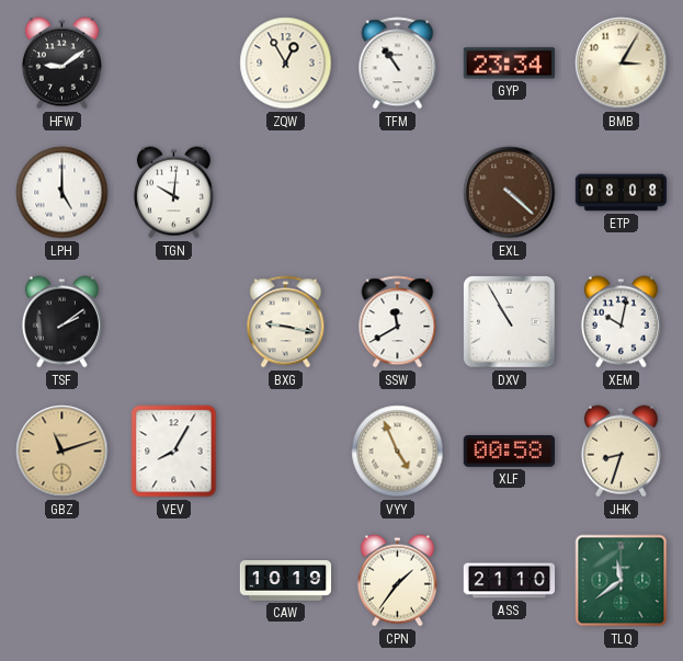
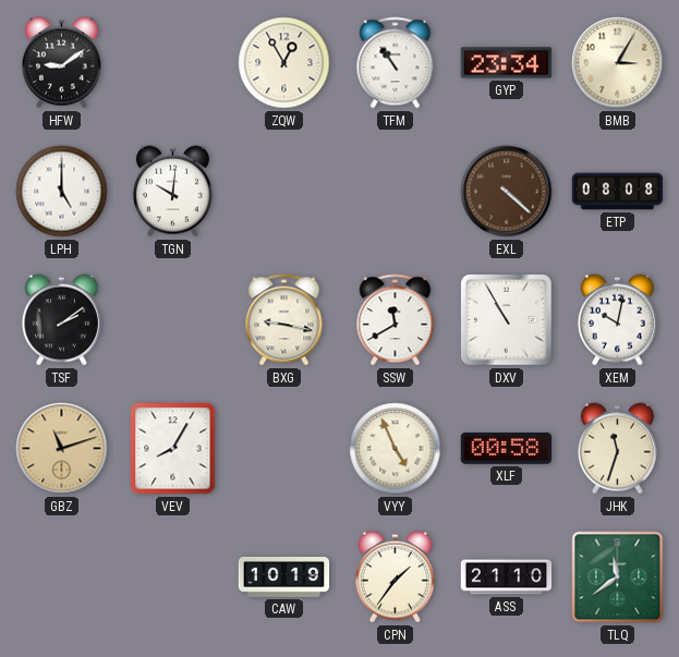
JHK: 8:33 -> 11:33 (617, 449)
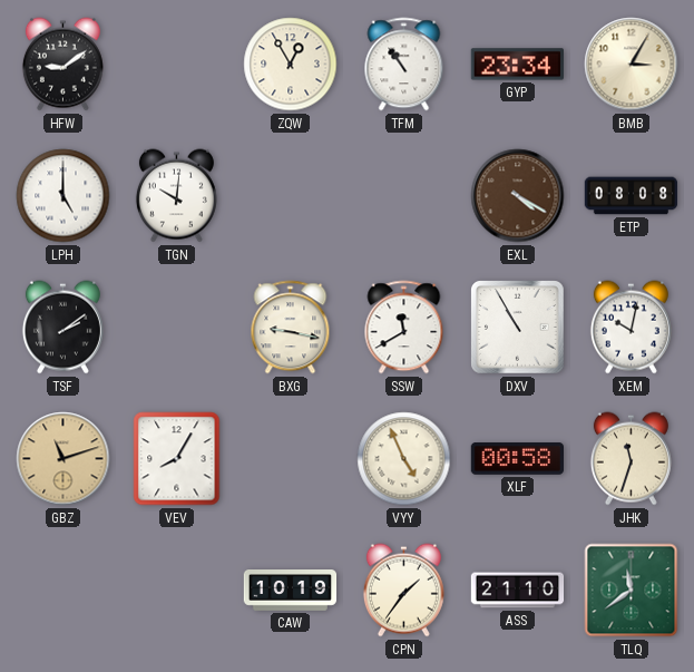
EXL: 4:22 -> 4:20 (518, 196)
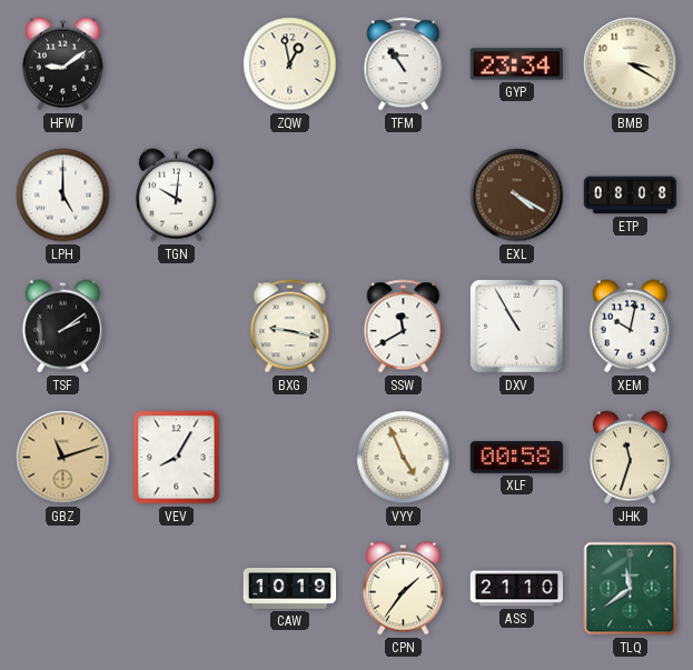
ZQW: 12:55 -> 12:58 (290, 64)
BMB: 3:05 -> 3:20 (631, 64)
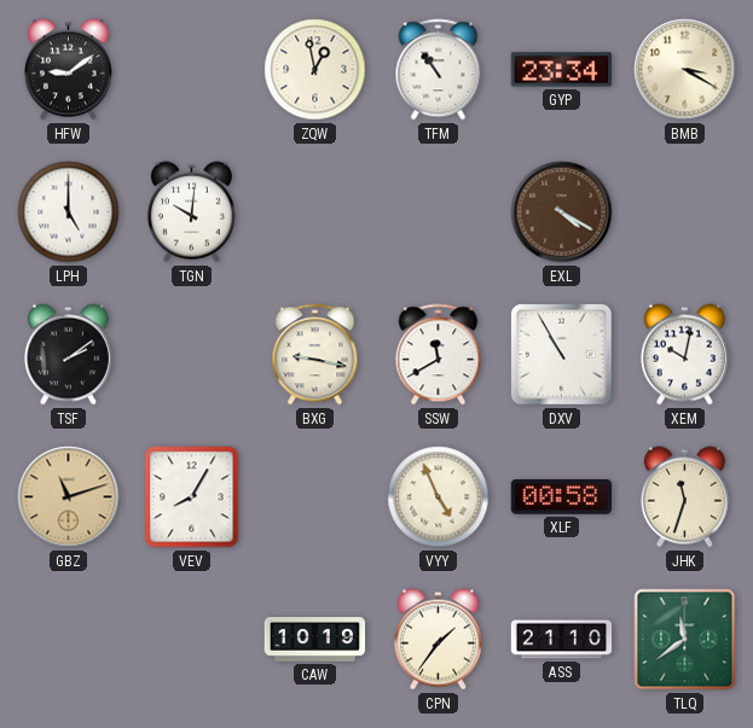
ETP: 08:08 -> none (631, 196)
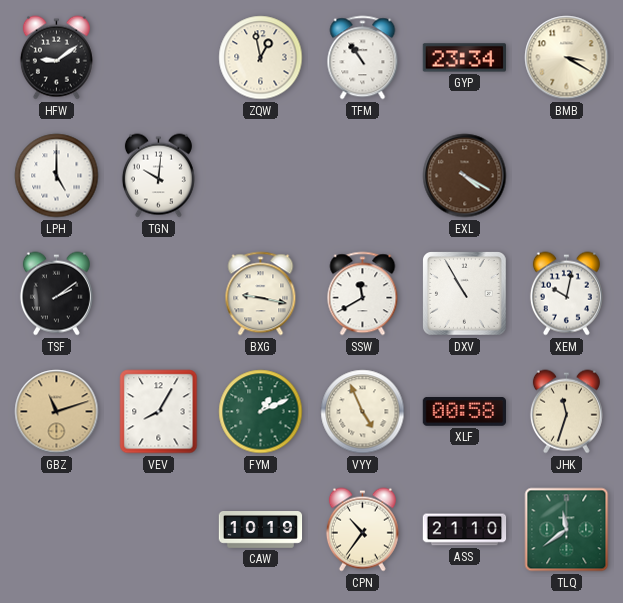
FYM: none -> 1:11 (261, 412)
CPN: 1:36 -> 10:36 (362, 530)
